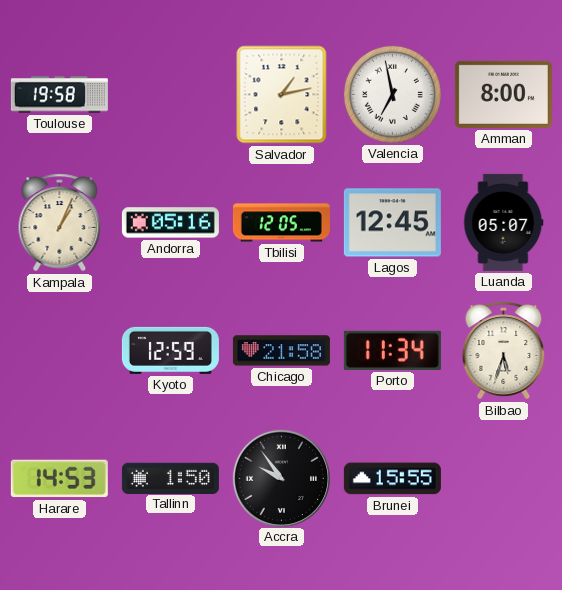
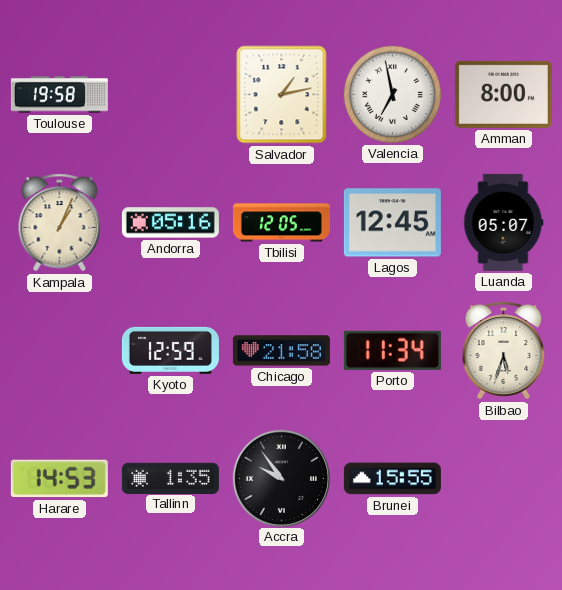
Tallinn: 1:50 -> 1:35 (170, 478)
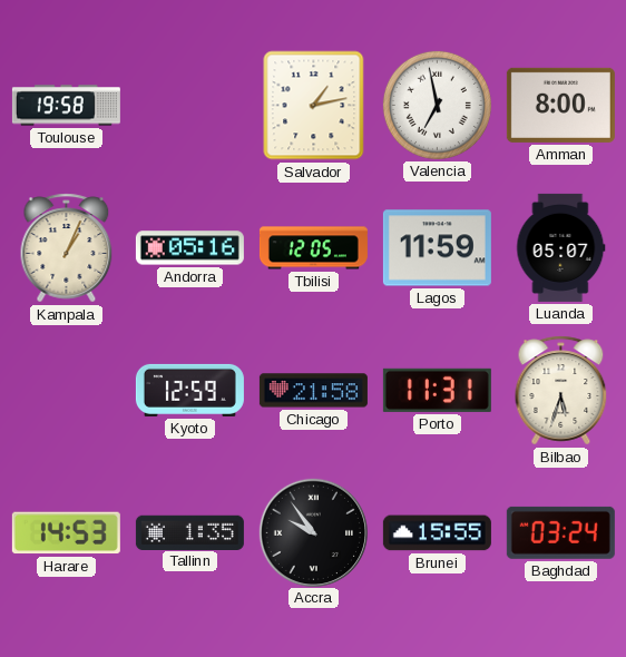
Lagos: 12:45 -> 11:59 (437, 248)
Porto: 11:34 -> 11:31 (437, 390)
Baghdad: none -> 03:24 (560, 532)
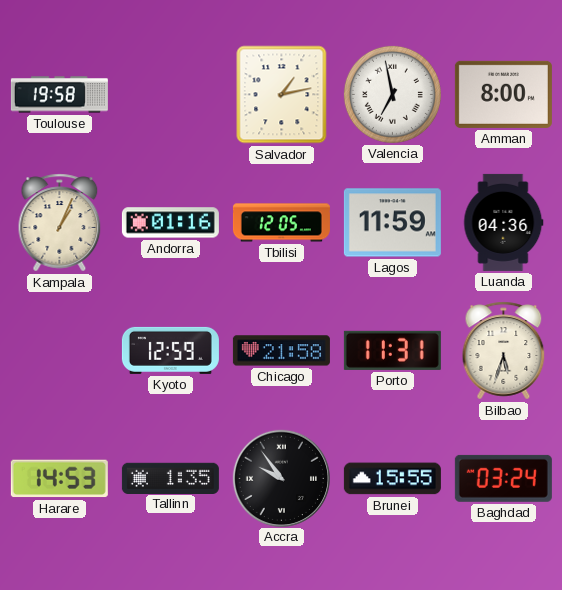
Andorra: 05:16 -> 01:16 (170, 223)
Luanda: 05:07 -> 04:36 (504, 222)
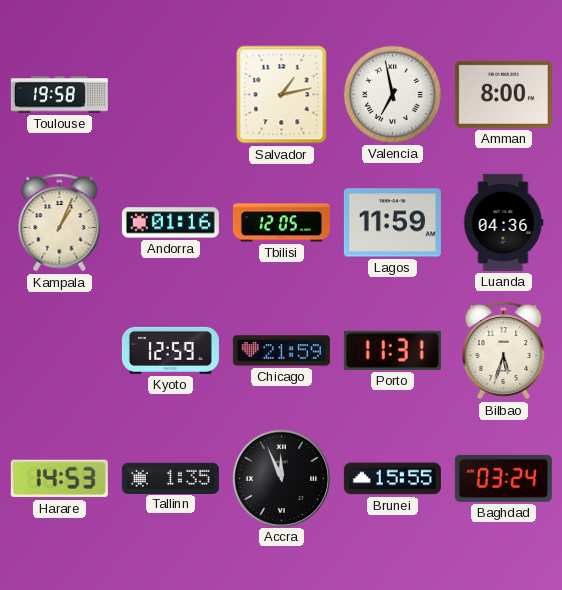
Chicago: 21:58 -> 21:59 (281, 351)
Accra: 9:54 -> 11:56 (281, 478)
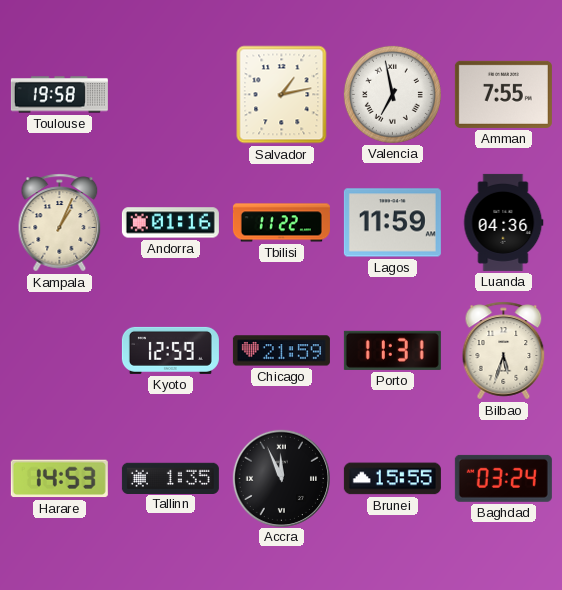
Amman: 8:00 -> 7:55 (503, 94)
Tbilisi: 12:05 -> 11:22 (281, 223)
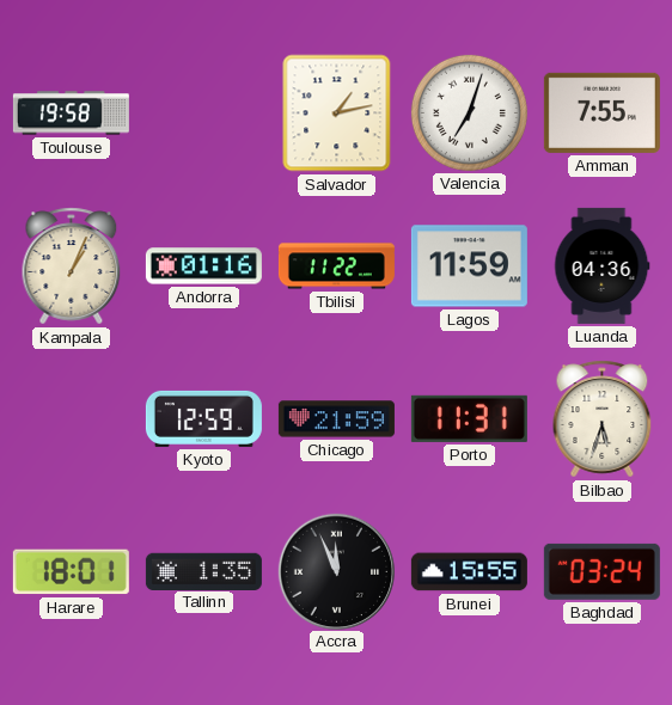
Valencia: 6:58 -> 7:03 (469, 112)
Harare: 14:53 -> 18:01 (71, 572)
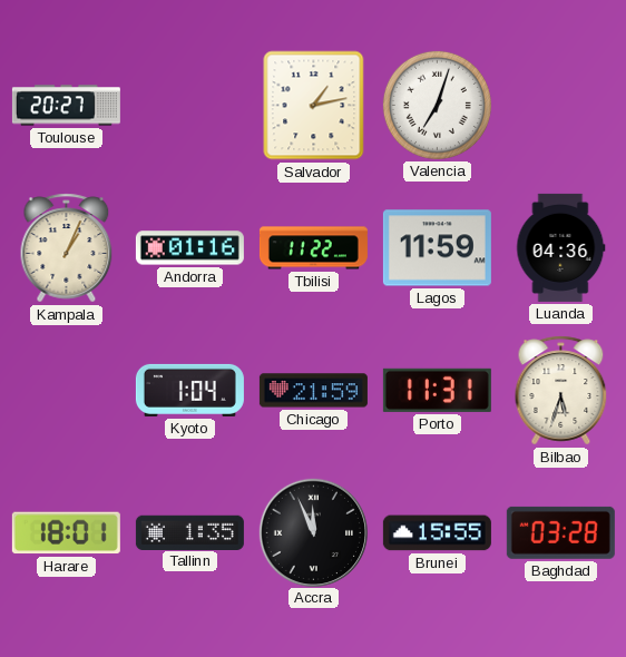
Toulouse: 19:58 -> 20:27 (66, 106)
Amman: 7:55 -> none (601, 112)
Kyoto: 12:59 -> 1:04 (189, 390)
Baghdad: 03:24 -> 03:28 (560, 532)
